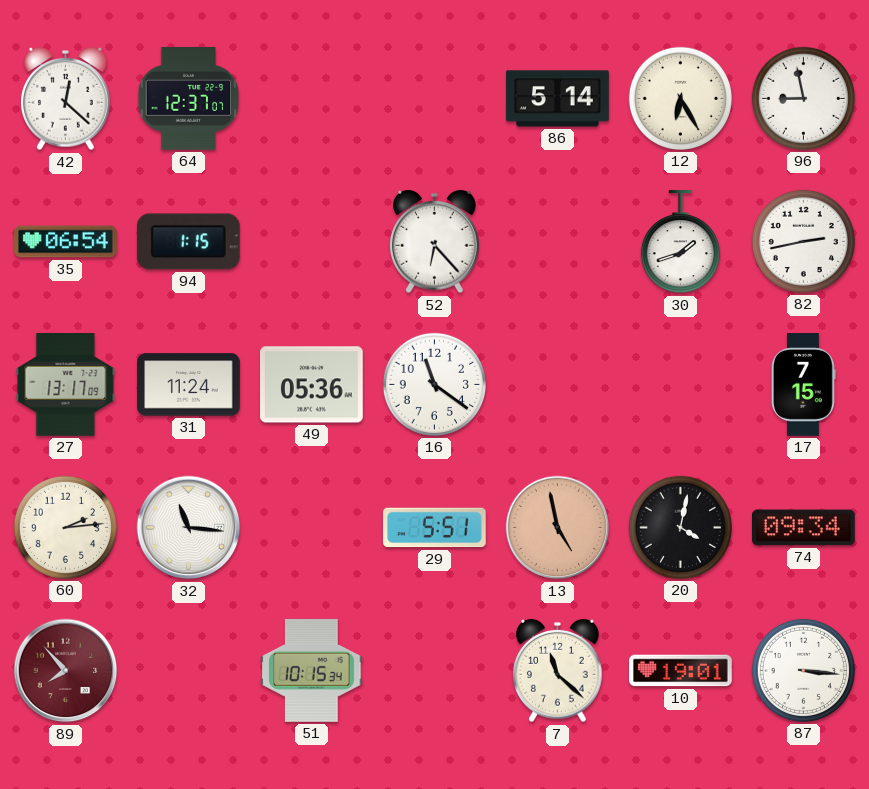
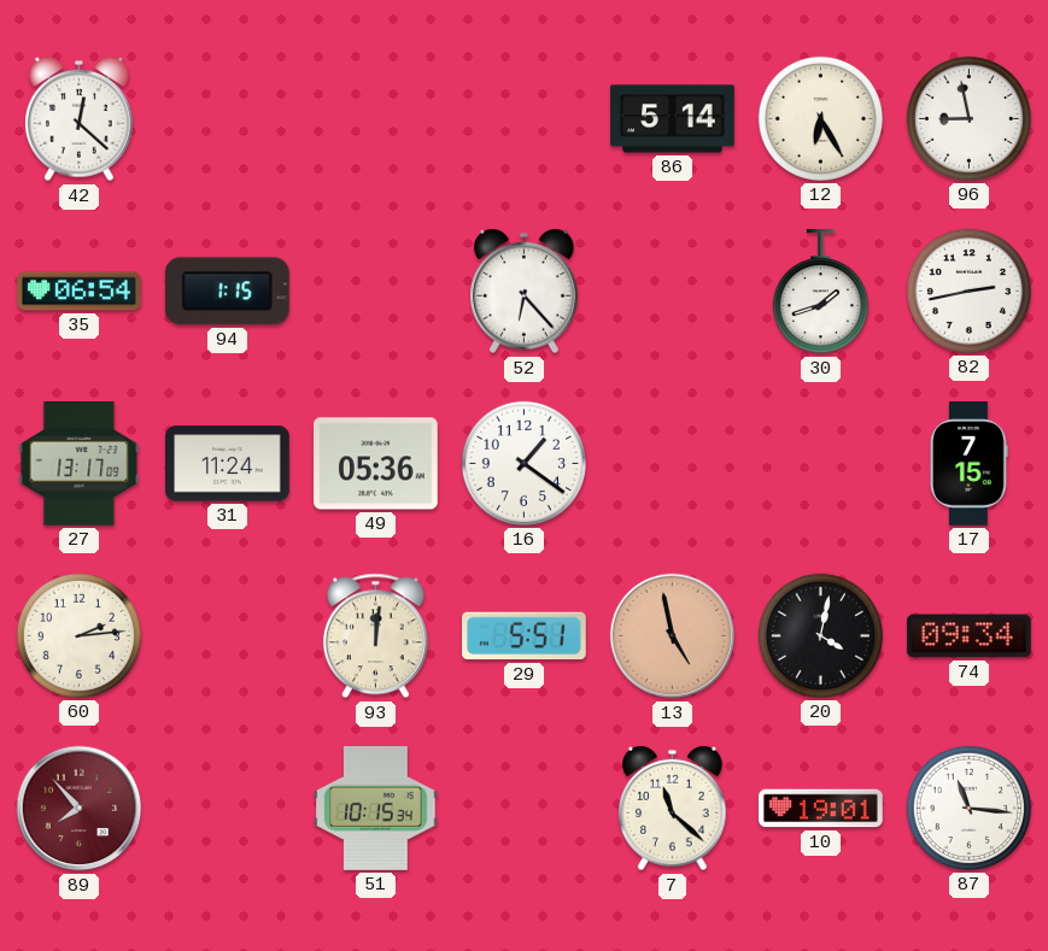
64: 12:37 -> none (189, 99)
16: 11:21 -> 1:21 (523, 463)
32: 11:16 -> none (189, 528)
93: none -> 12:01 (375, 636)
87: 3:16 -> 11:16 (968, 808)
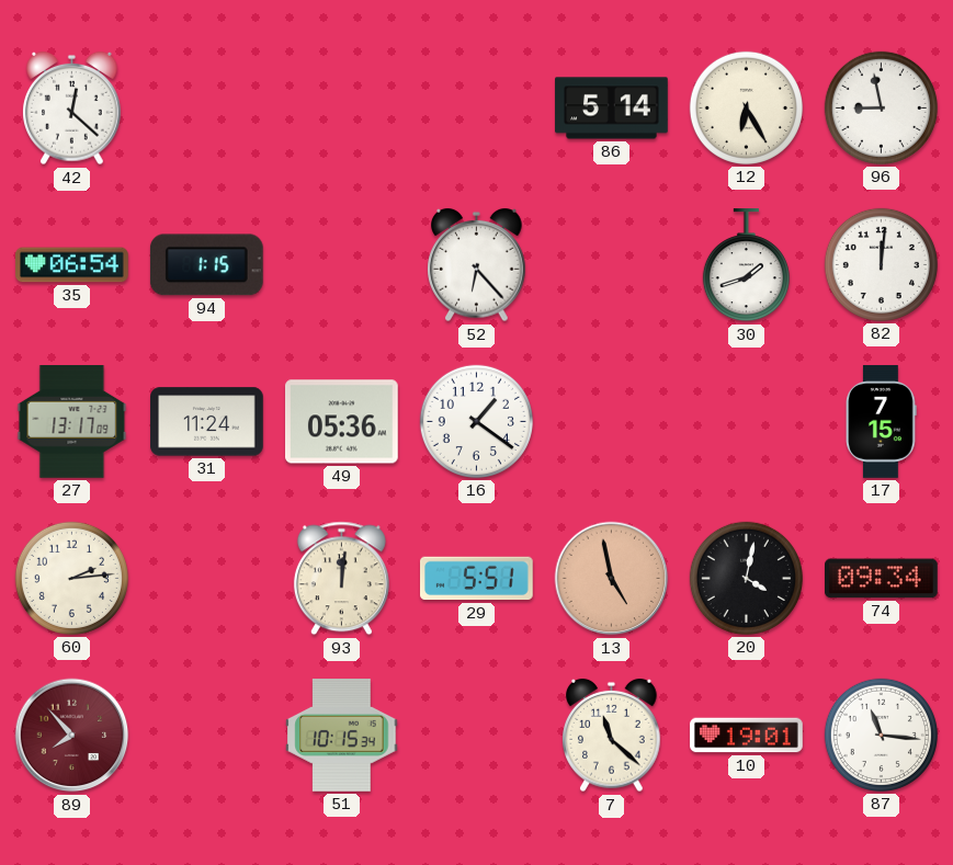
82: 2:43 -> 12:01 (881, 264)
